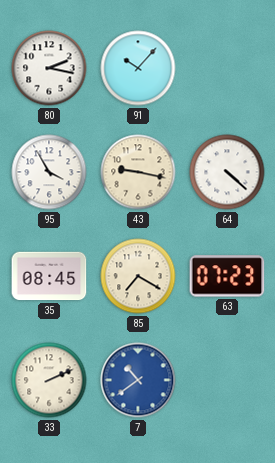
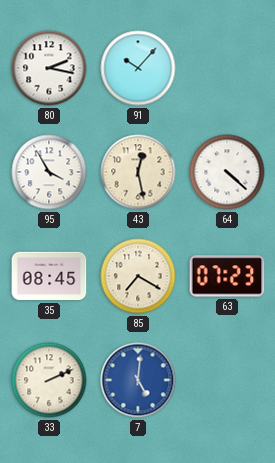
43: 9:17 -> 12:28 (138, 172)
7: 10:39 -> 5:01 (138, 380)
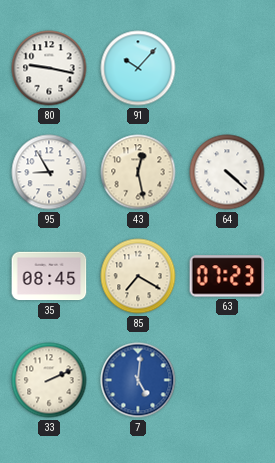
80: 2:17 -> 9:17 (49, 68)
95: 3:55 -> 8:55 (49, 172)
